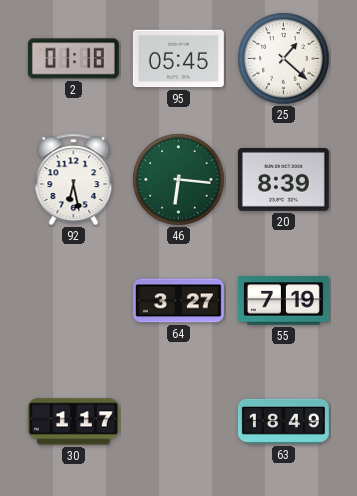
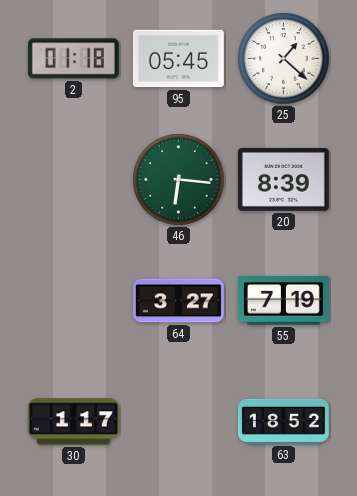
92: 6:28 -> none (74, 180)
63: 18:49 -> 18:52 (283, 421)
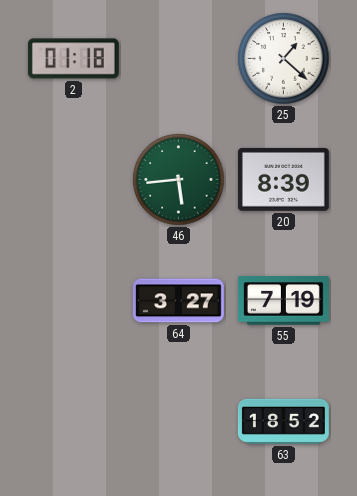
95: 05:45 -> none (178, 59)
46: 6:16 -> 5:44 (179, 180)
30: 1:17 -> none (73, 422)
